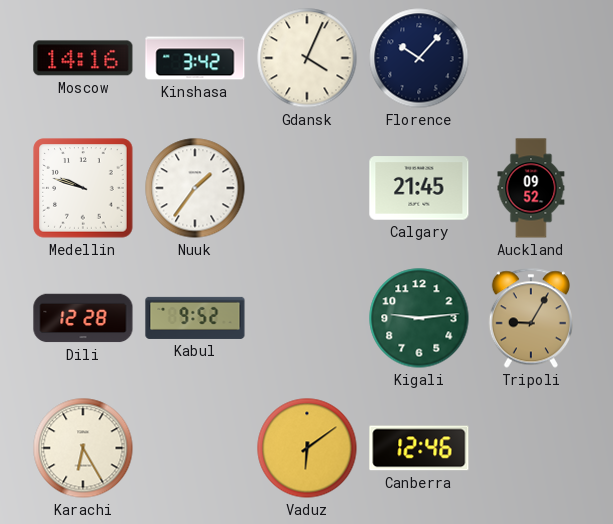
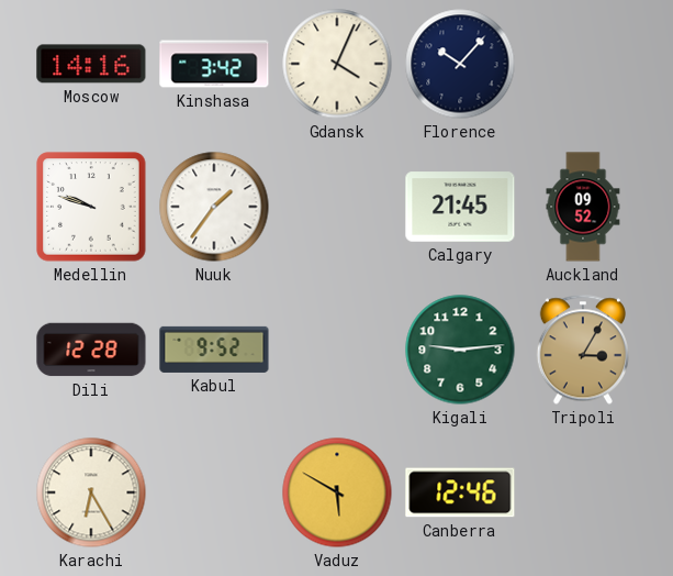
Tripoli: 9:05 -> 3:05 (583, 350)
Vaduz: 6:09 -> 5:50 (337, 492)
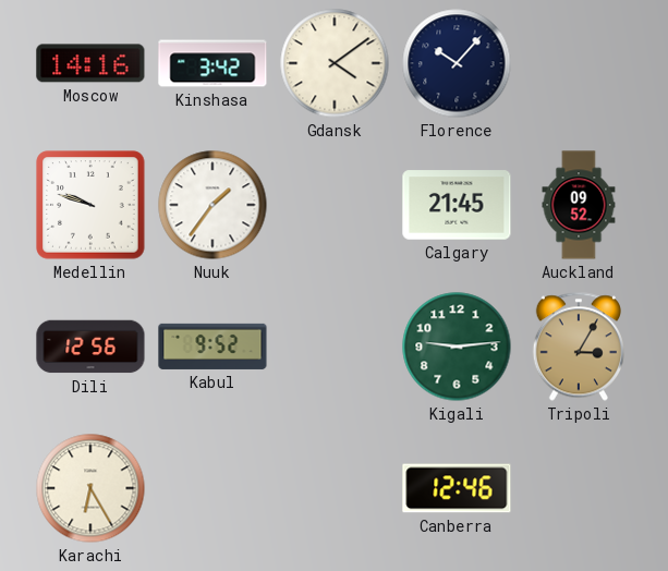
Gdansk: 4:04 -> 4:09 (335, 63)
Dili: 12:28 -> 12:56 (90, 347)
Vaduz: 5:50 -> none (337, 492)
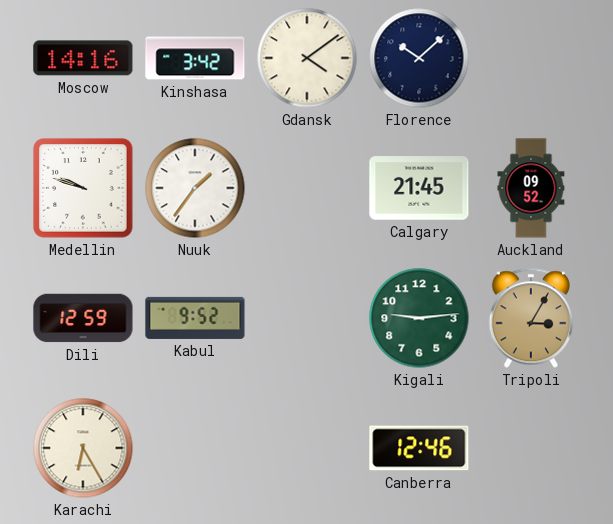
Florence: 10:07 -> 10:08 (419, 58)
Dili: 12:56 -> 12:59 (83, 318)
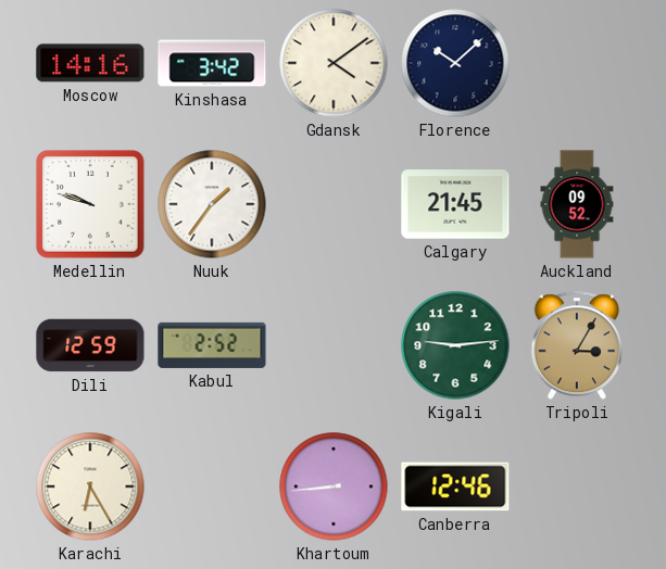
Kabul: 9:52 -> 2:52 (212, 345)
Khartoum: none -> 8:44 (334, 486)
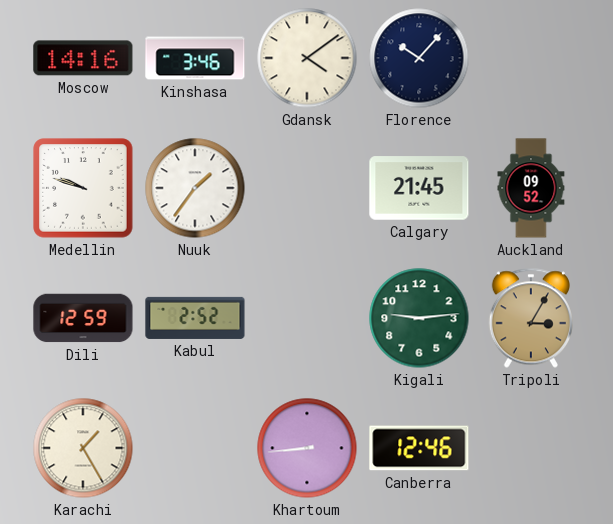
Kinshasa: 3:42 -> 3:46 (195, 58)
Florence: 10:08 -> 10:07 (419, 58)
Karachi: 6:25 -> 1:25 (83, 448)
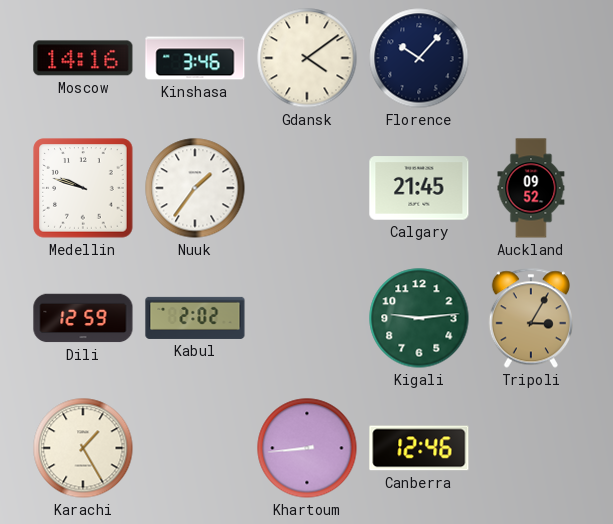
Kabul: 2:52 -> 2:02 (195, 318)
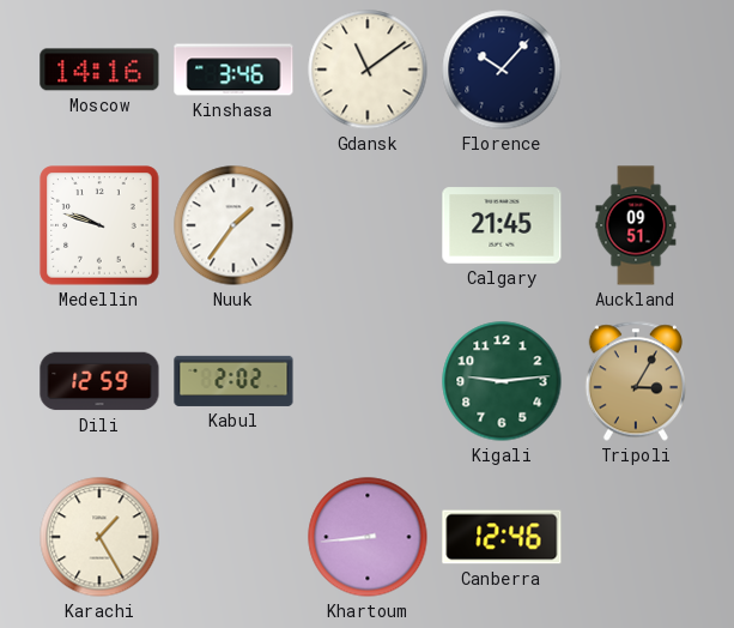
Gdansk: 4:09 -> 11:09 (368, 70)
Auckland: 09:52 -> 09:51 (636, 225)
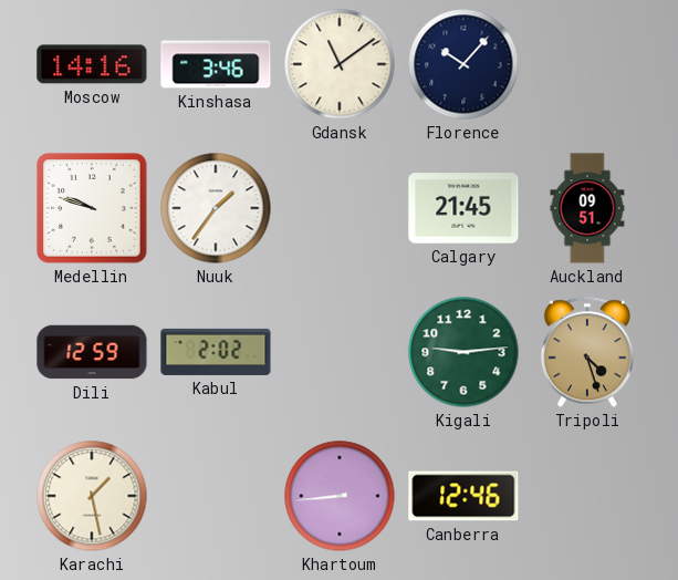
Tripoli: 3:05 -> 4:27 (587, 352)
Karachi: 1:25 -> 1:28 (92, 496)
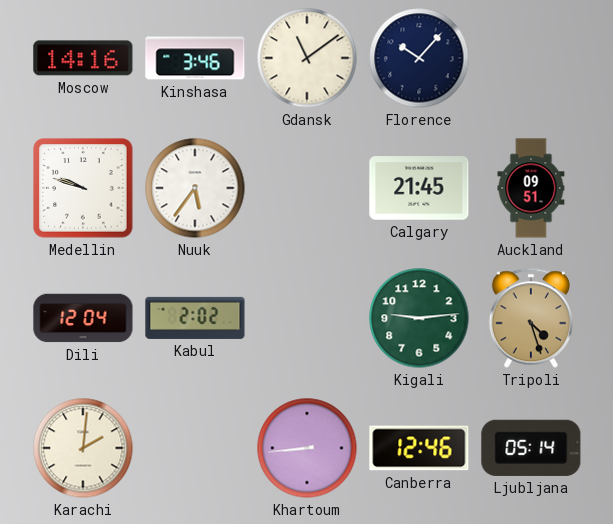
Nuuk: 1:36 -> 5:36 (195, 188)
Dili: 12:59 -> 12:04 (83, 318)
Karachi: 1:28 -> 2:01 (83, 448)
Ljubljana: none -> 05:14 (531, 448)
